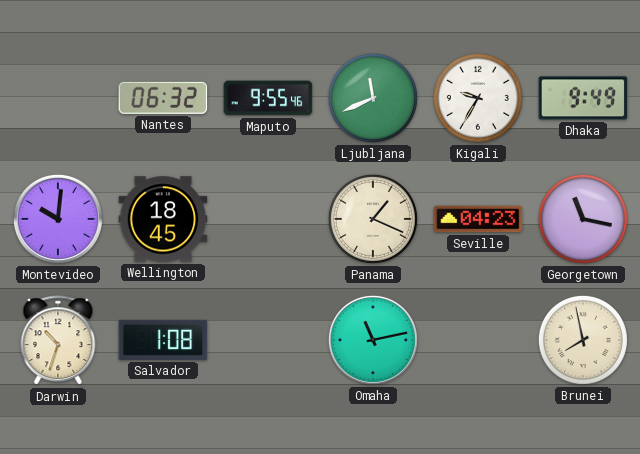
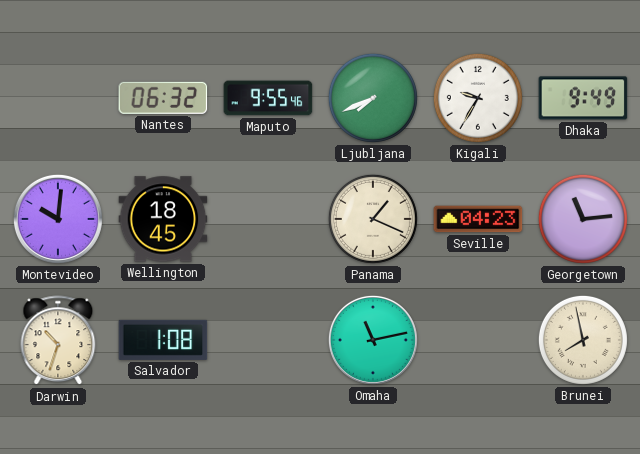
Ljubljana: 11:41 -> 7:41 (373, 98)
Georgetown: 11:17 -> 11:14 (583, 219)
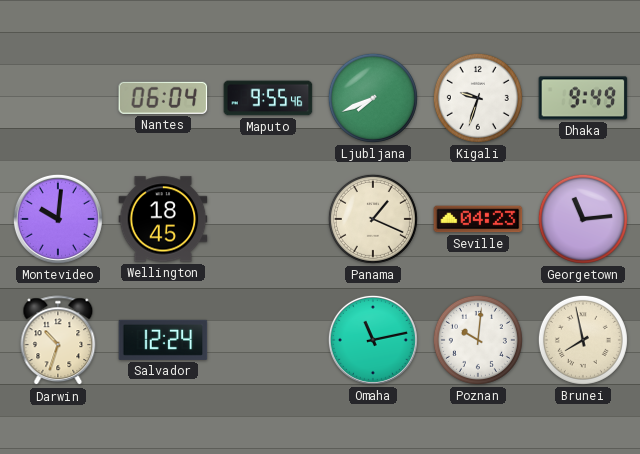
Nantes: 06:32 -> 06:04 (163, 98)
Kigali: 9:35 -> 9:33 (478, 98)
Salvador: 1:08 -> 12:24 (163, 340)
Poznan: none -> 10:01 (478, 340)
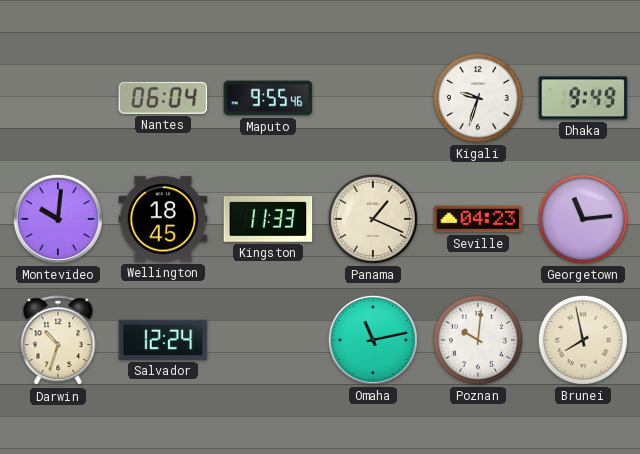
Ljubljana: 7:41 -> none (373, 98)
Kingston: none -> 11:33 (268, 220)
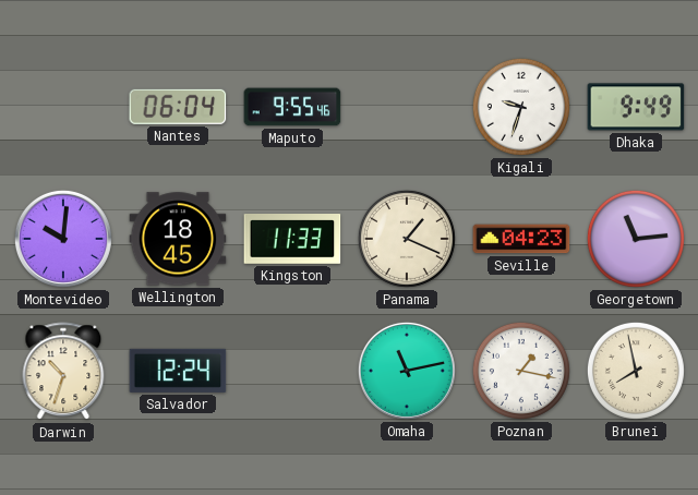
Poznan: 10:01 -> 1:17 (521, 371)
